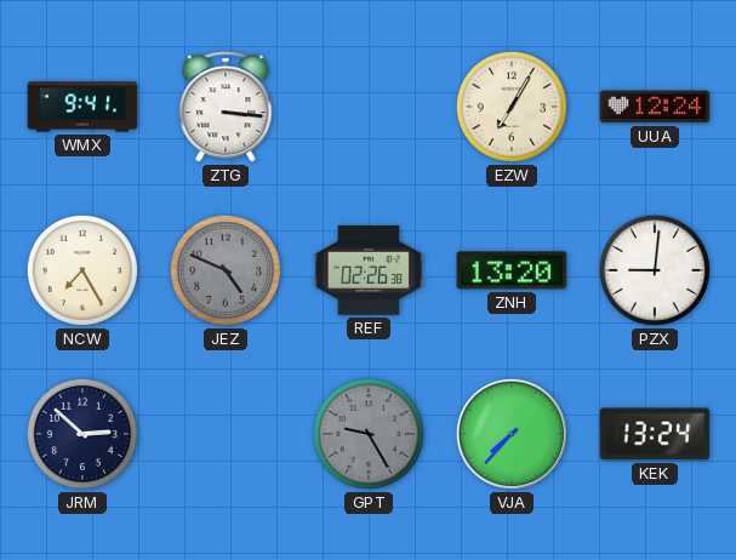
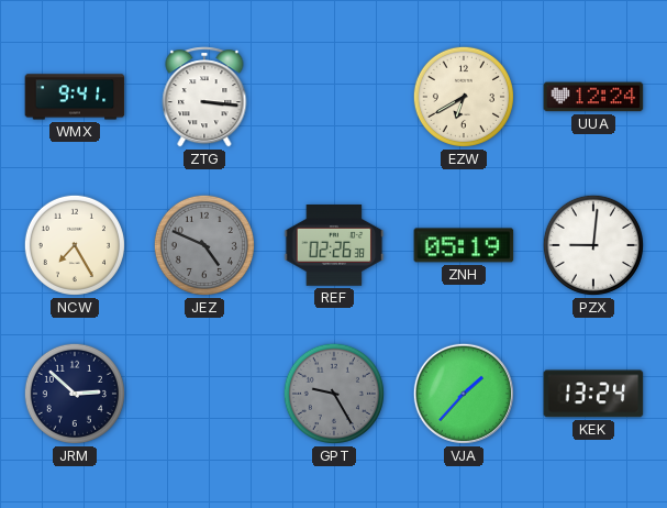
EZW: 7:05 -> 6:40 (464, 97)
ZNH: 13:20 -> 05:19 (464, 245)
VJA: 7:37 -> 1:37 (464, 394)
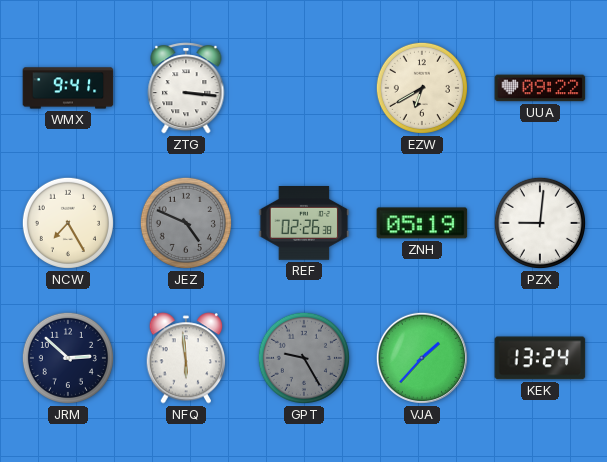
UUA: 12:24 -> 09:22 (540, 88)
NFQ: none -> 5:59 (186, 358)
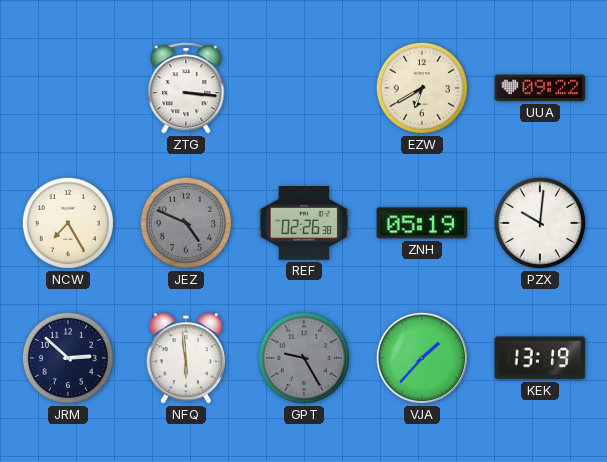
WMX: 9:41 -> none (68, 88)
PZX: 9:01 -> 10:01 (540, 223)
KEK: 13:24 -> 13:19 (540, 358)
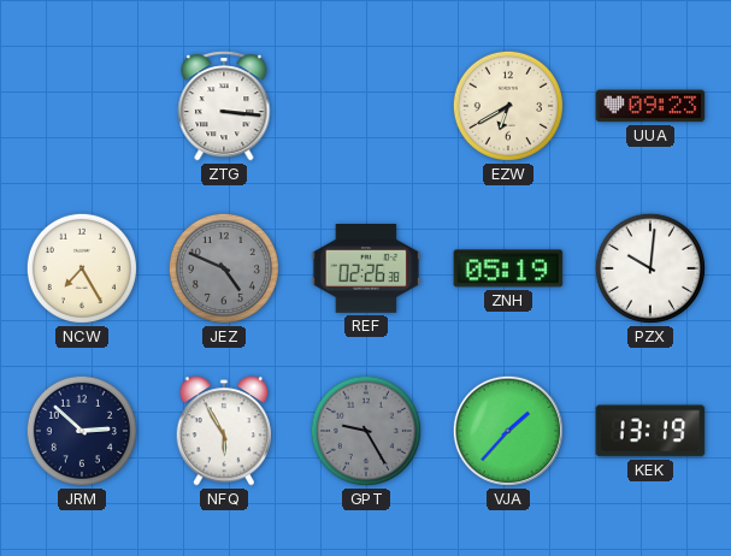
UUA: 09:22 -> 09:23 (650, 106)
NFQ: 5:59 -> 5:55 (224, 431)
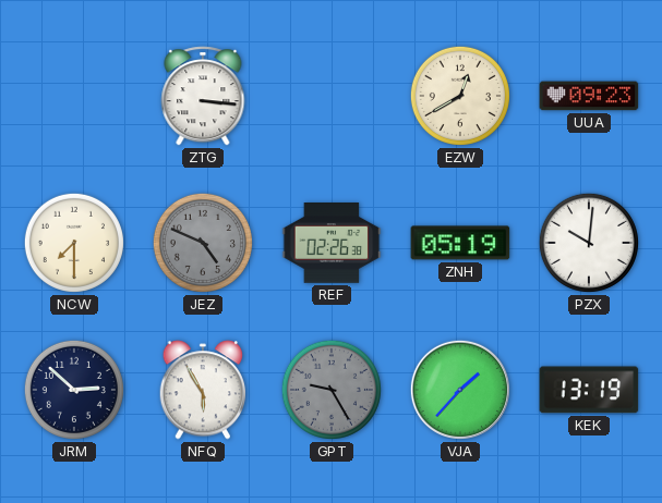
EZW: 6:40 -> 12:40 (460, 96)
NCW: 7:25 -> 7:30 (74, 243)
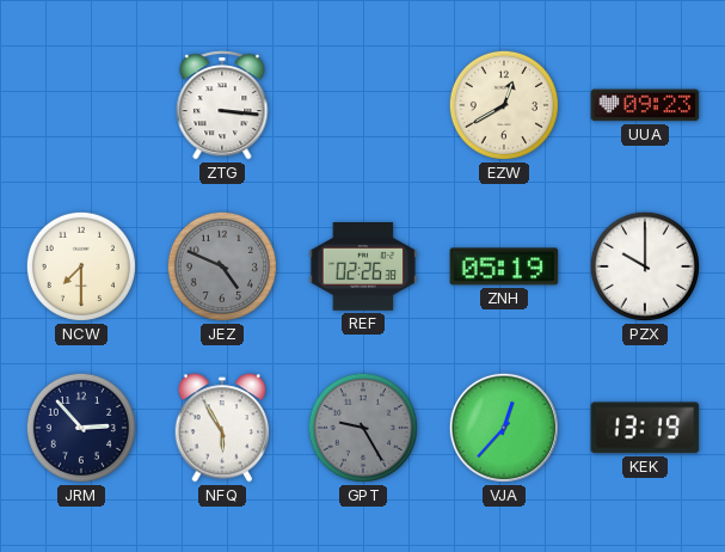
PZX: 10:01 -> 10:00 (645, 266)
JRM: 2:52 -> 2:53 (81, 428)
VJA: 1:37 -> 12:37 (504, 428)
